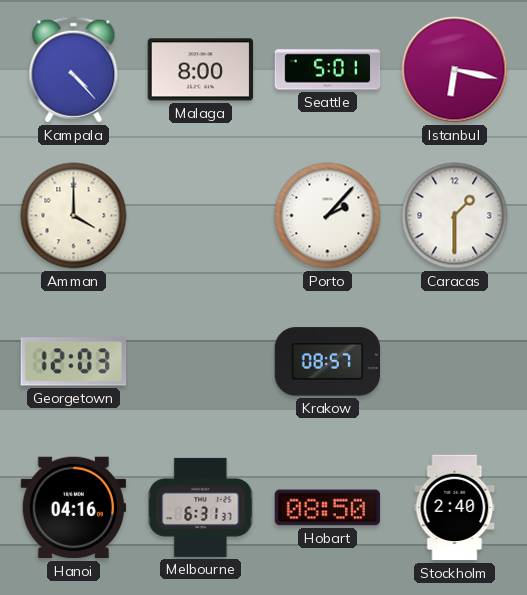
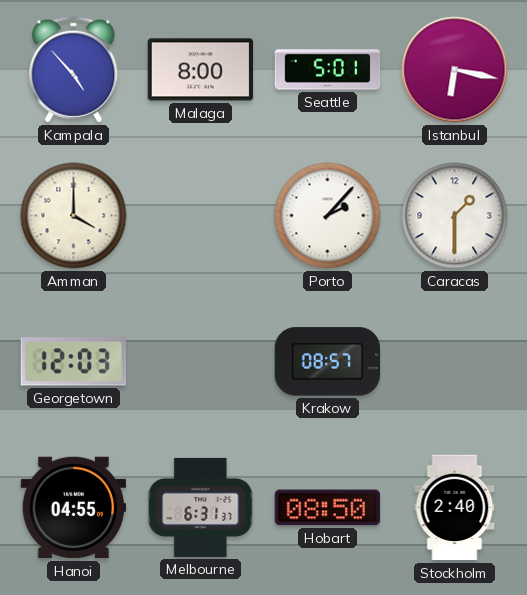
Kampala: 4:23 -> 4:53 (74, 70)
Hanoi: 04:16 -> 04:55 (74, 508)
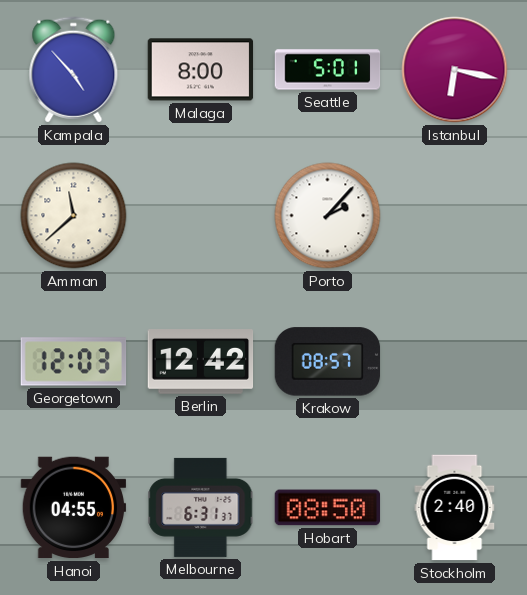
Amman: 4:00 -> 11:38 (74, 216)
Caracas: 1:30 -> none (455, 216)
Berlin: none -> 12:42 (201, 362)
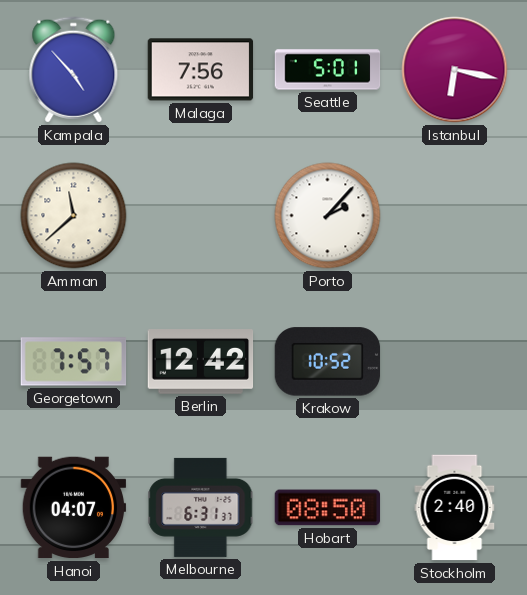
Malaga: 8:00 -> 7:56 (201, 70)
Georgetown: 12:03 -> 7:57 (74, 362)
Krakow: 08:57 -> 10:52 (328, 362)
Hanoi: 04:55 -> 04:07 (74, 508)
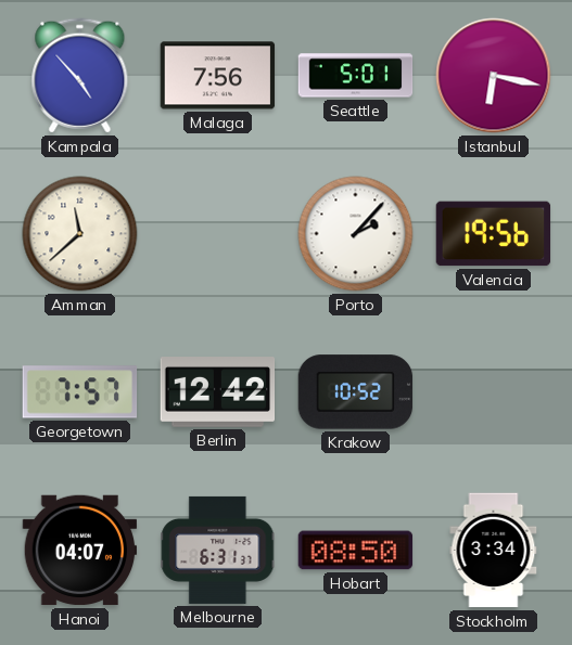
Valencia: none -> 19:56 (494, 234)
Stockholm: 2:40 -> 3:34 (494, 551)
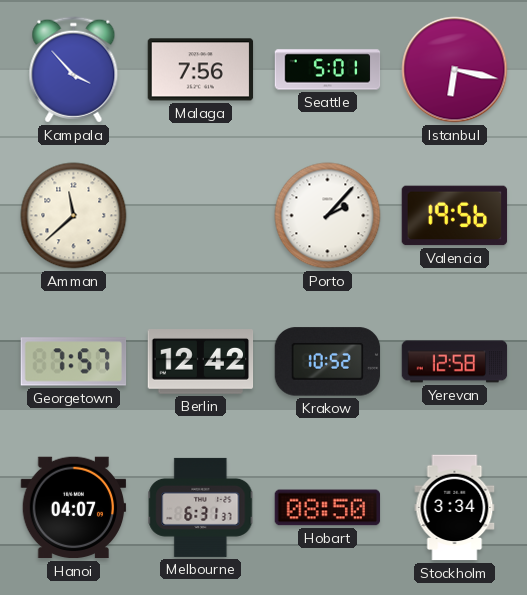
Kampala: 4:53 -> 3:53 (74, 70)
Yerevan: none -> 12:58 (455, 362)
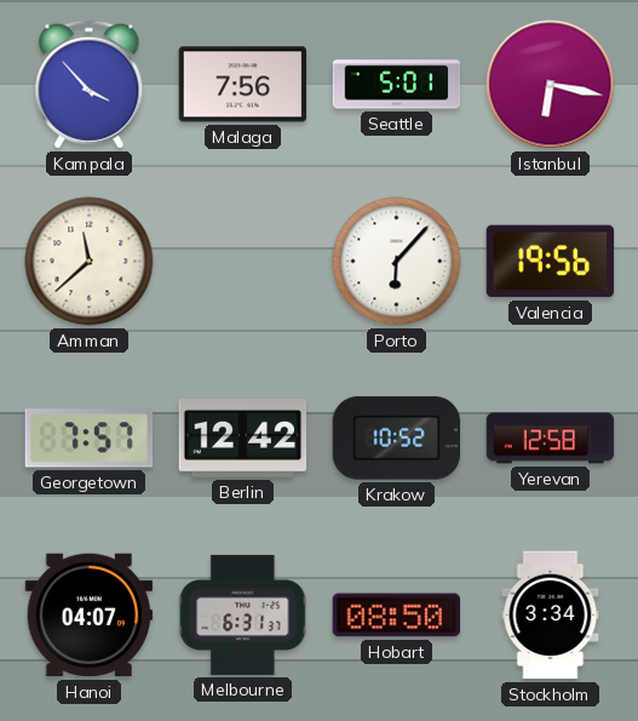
Porto: 2:07 -> 6:07 (397, 262)
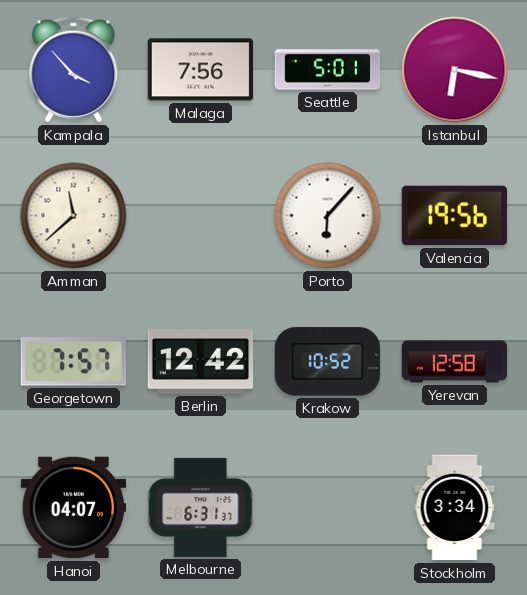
Hobart: 08:50 -> none (397, 616)
